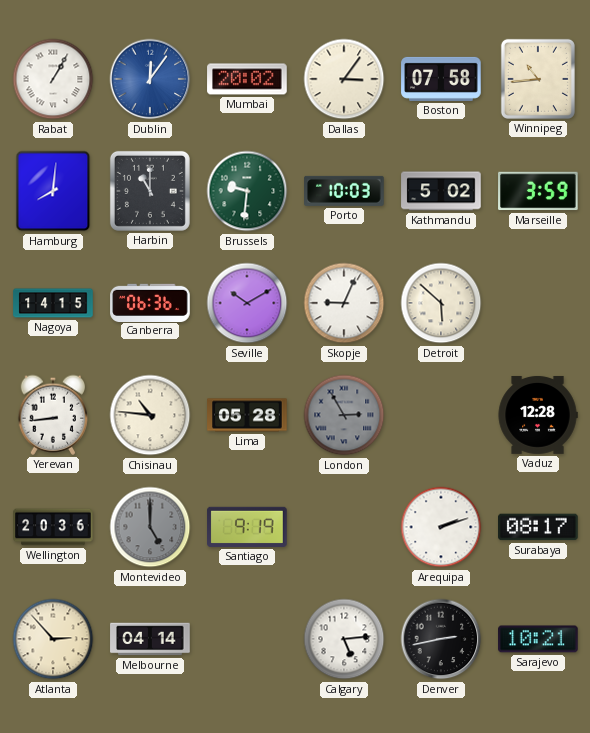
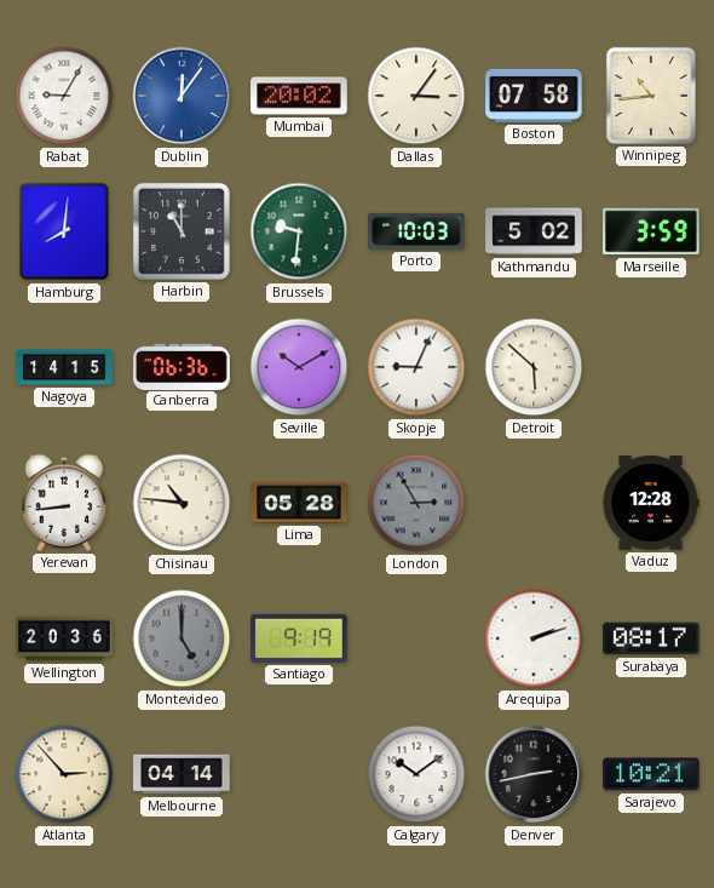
Rabat: 1:05 -> 9:05 (64, 96)
Calgary: 5:14 -> 10:09 (416, 774)
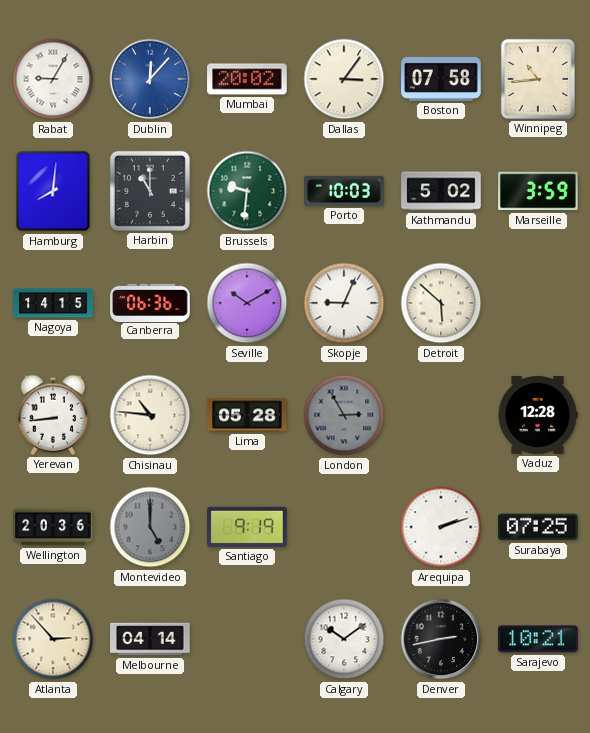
Dublin: 12:06 -> 12:07 (150, 79)
Surabaya: 08:17 -> 07:25 (538, 527)
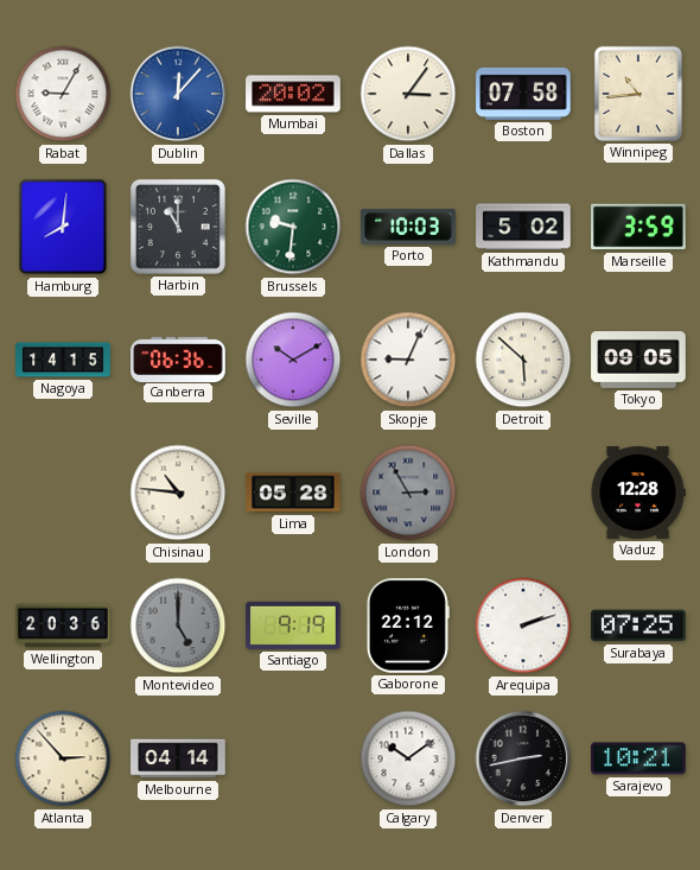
Tokyo: none -> 09:05 (638, 361)
Yerevan: 8:44 -> none (53, 415)
Gaborone: none -> 22:12 (407, 625)
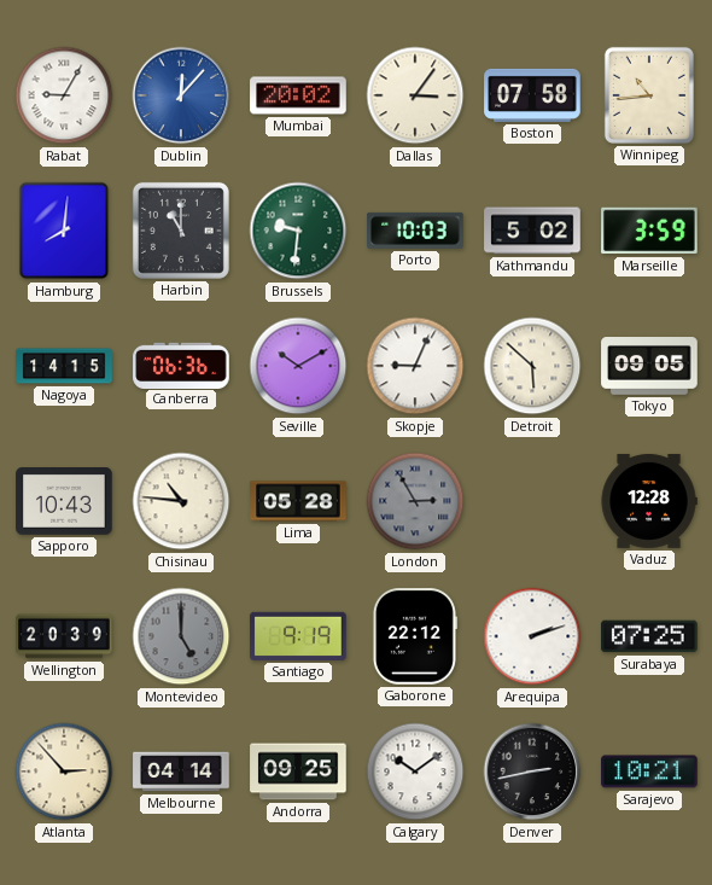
Sapporo: none -> 10:43 (64, 502)
Wellington: 20:36 -> 20:39 (64, 636)
Andorra: none -> 09:25 (298, 772)
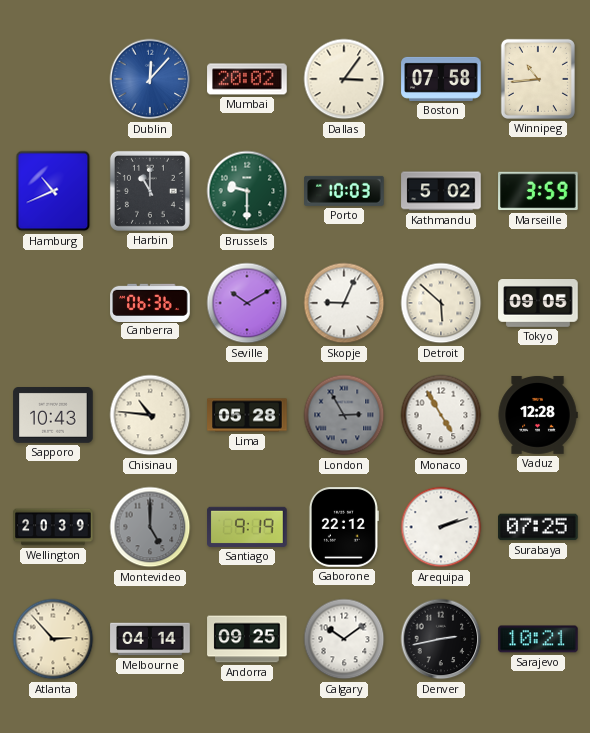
Rabat: 9:05 -> none (64, 95)
Hamburg: 8:01 -> 10:41 (53, 191)
Brussels: 9:31 -> 9:30 (247, 191)
Nagoya: 14:15 -> none (64, 366)
Monaco: none -> 4:55 (441, 415)
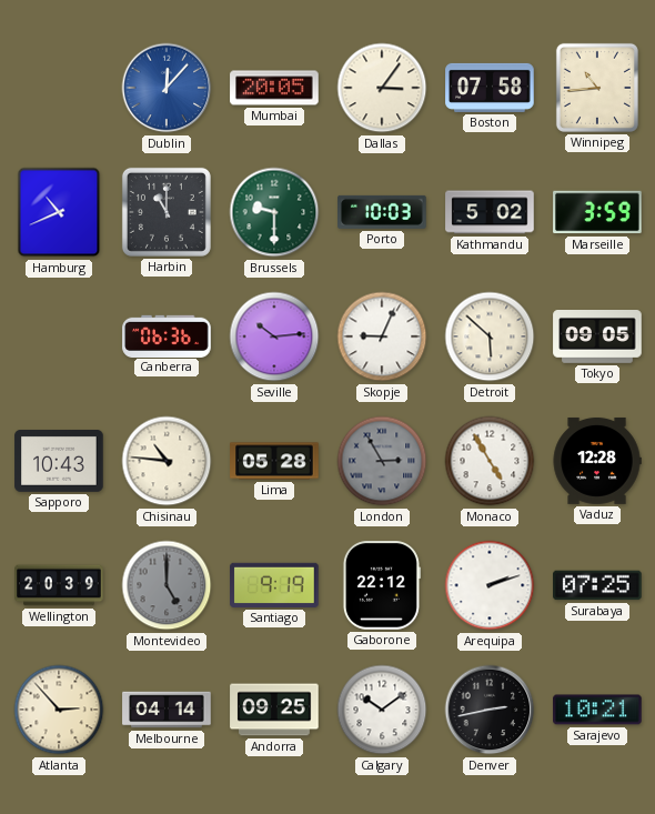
Mumbai: 20:02 -> 20:05 (274, 88)
Seville: 10:10 -> 10:14 (274, 336)
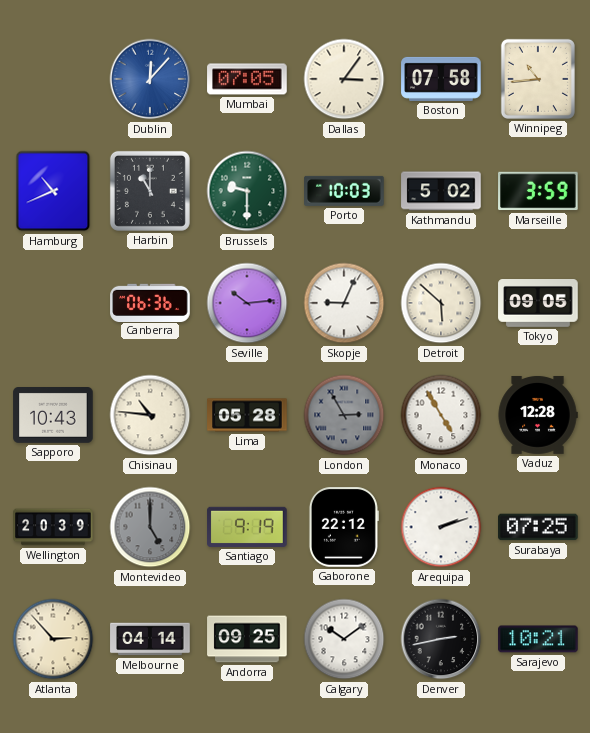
Mumbai: 20:05 -> 07:05 (247, 79)
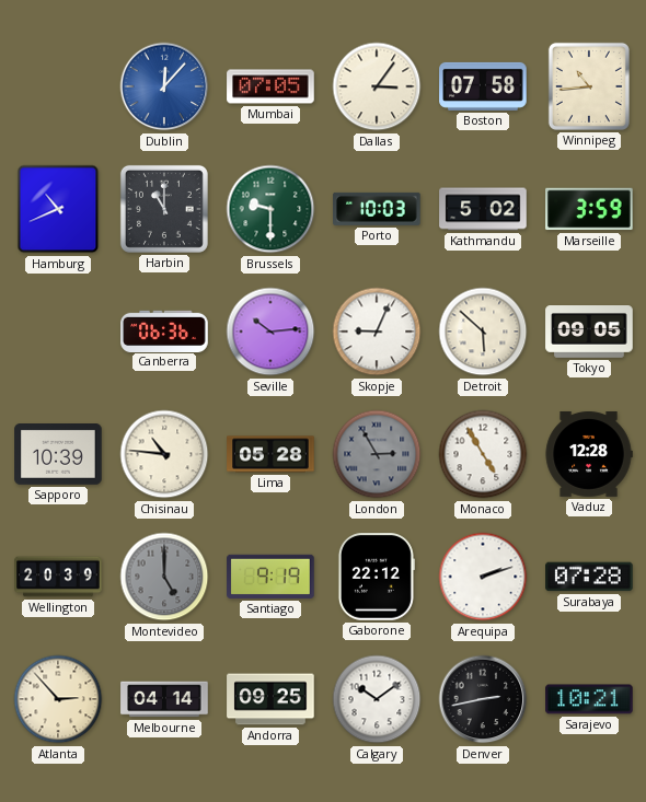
Sapporo: 10:43 -> 10:39 (58, 455)
Surabaya: 07:25 -> 07:28 (589, 577)
